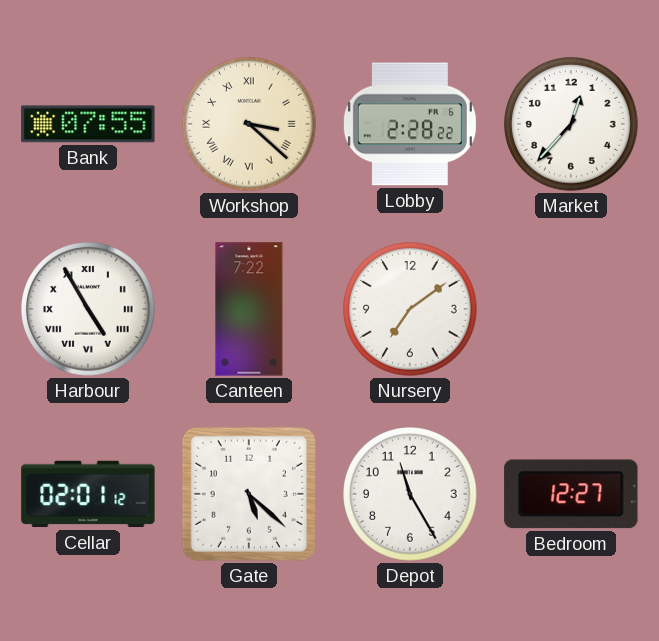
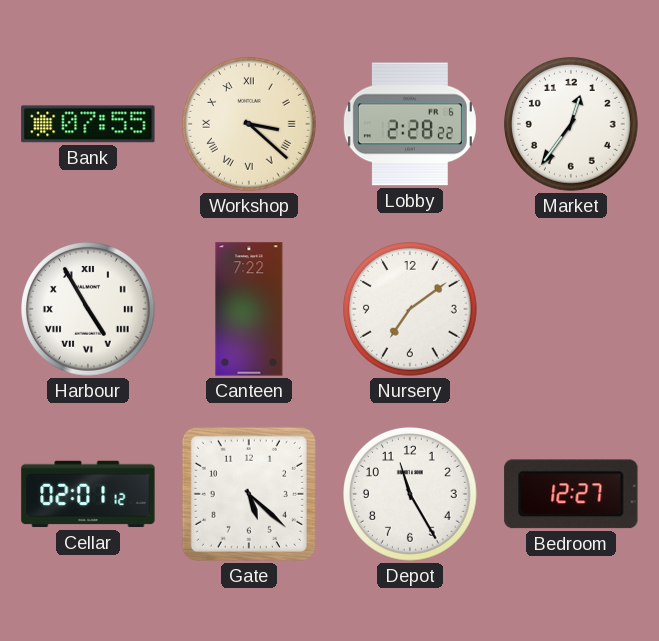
Market: 12:37 -> 12:36 (572, 125)
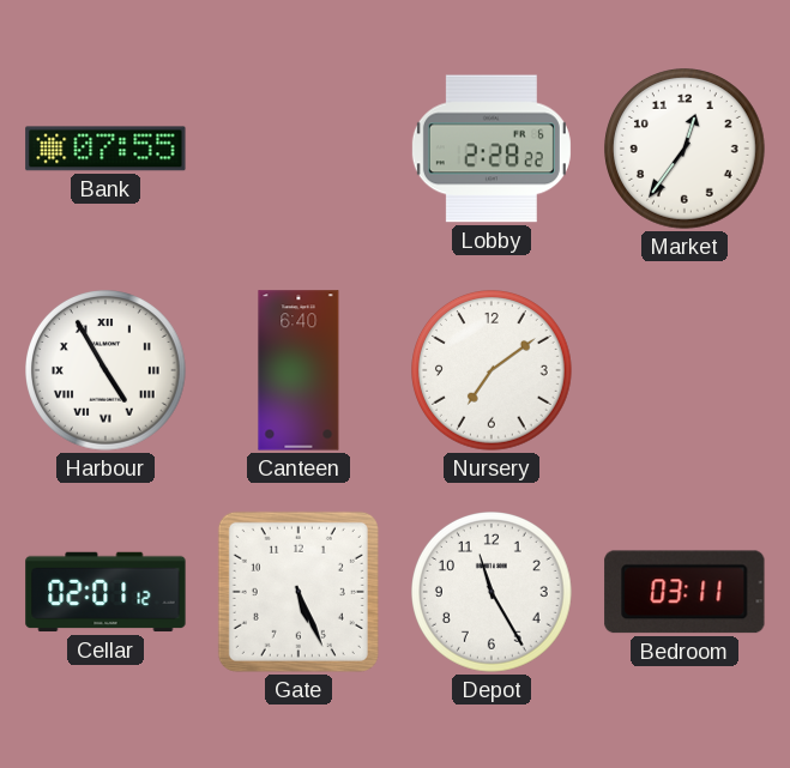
Workshop: 3:22 -> none (250, 125)
Canteen: 7:22 -> 6:40 (298, 370)
Gate: 5:22 -> 5:26 (298, 592)
Bedroom: 12:27 -> 03:11 (685, 592)
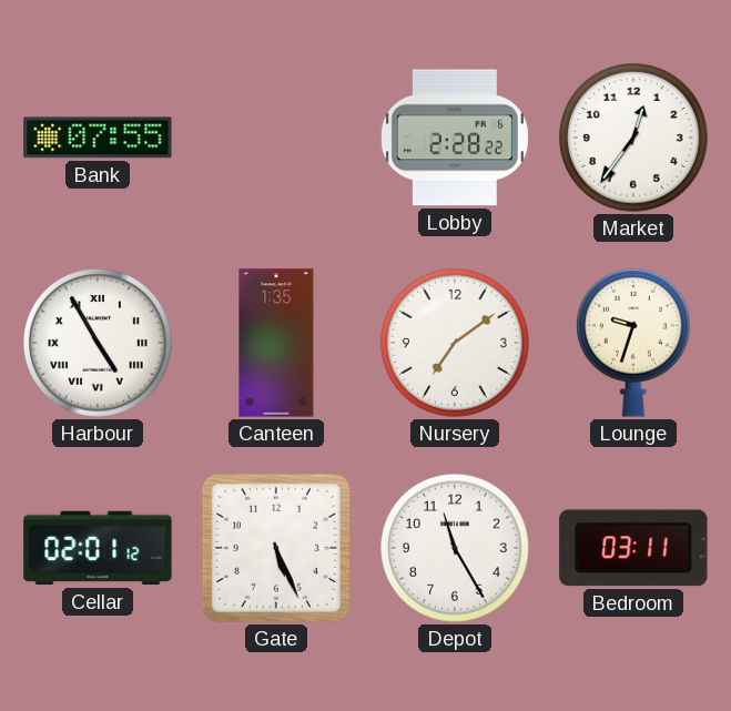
Canteen: 6:40 -> 1:35 (276, 343)
Lounge: none -> 9:33 (633, 343)
